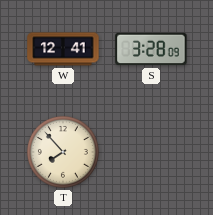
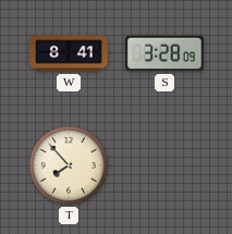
W: 12:41 -> 8:41 (69, 53)
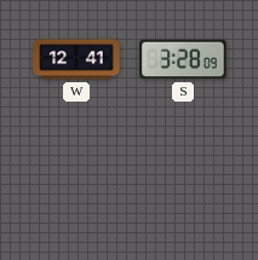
W: 8:41 -> 12:41 (76, 59)
T: 7:53 -> none (69, 165)
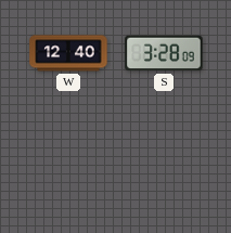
W: 12:41 -> 12:40 (68, 53)
